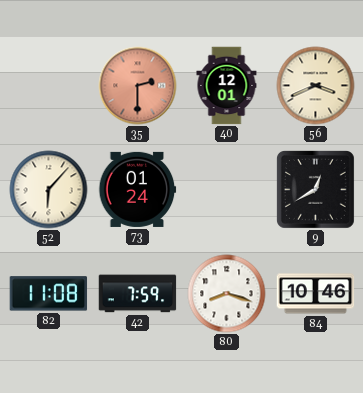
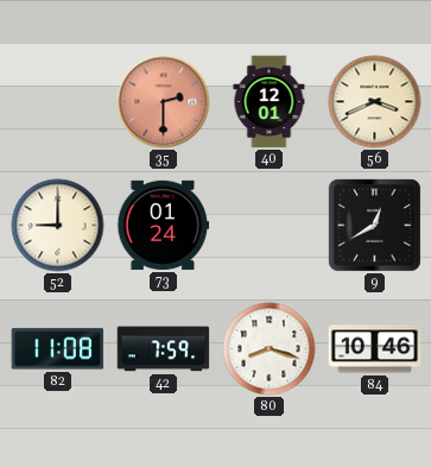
52: 6:07 -> 9:00 (58, 226)
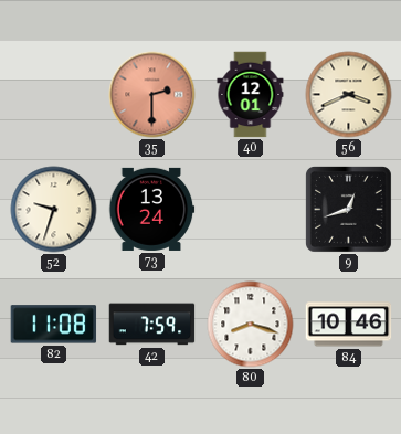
52: 9:00 -> 9:33 (54, 210)
73: 01:24 -> 13:24 (152, 209)
9: 12:40 -> 12:42 (349, 210)
